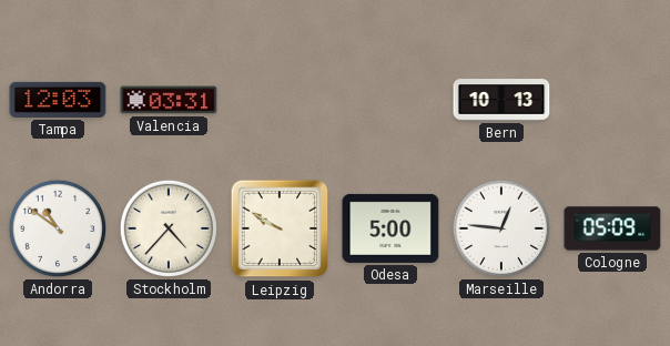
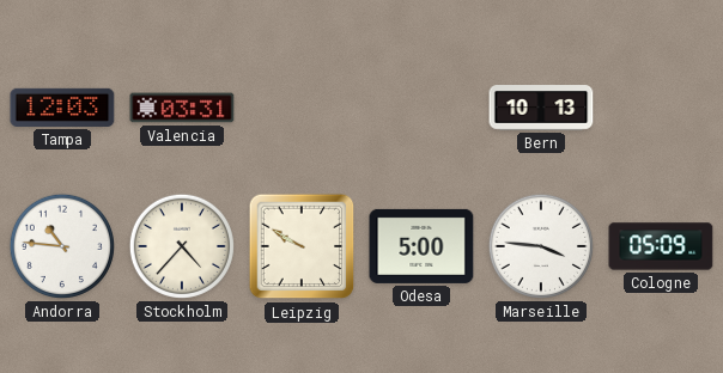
Andorra: 10:51 -> 10:46 (62, 246)
Marseille: 12:46 -> 3:46 (541, 246)
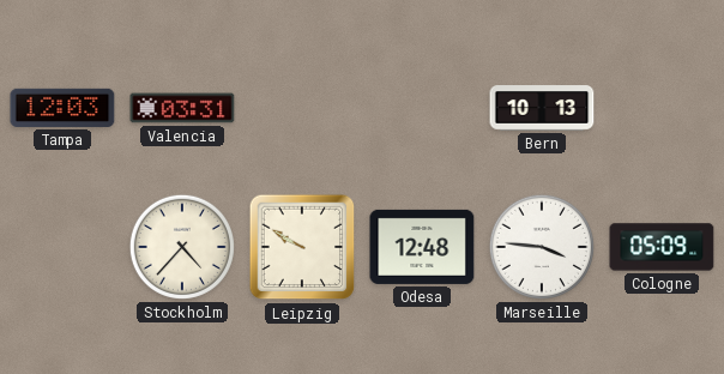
Andorra: 10:46 -> none (62, 246)
Odesa: 5:00 -> 12:48 (422, 247)
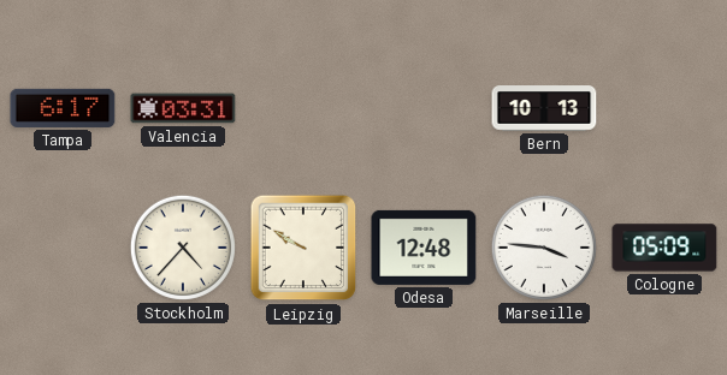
Tampa: 12:03 -> 6:17 (63, 108)
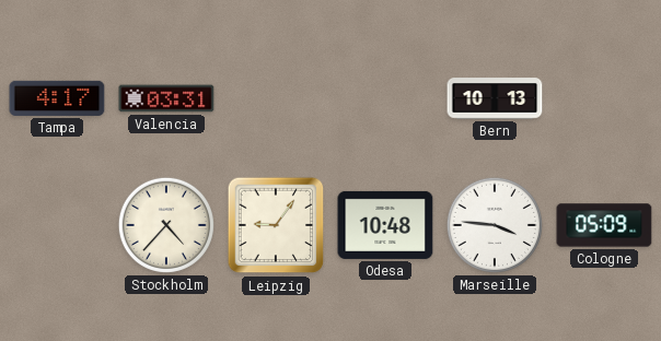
Tampa: 6:17 -> 4:17 (57, 98)
Leipzig: 9:50 -> 9:06 (276, 225)
Odesa: 12:48 -> 10:48 (385, 225)
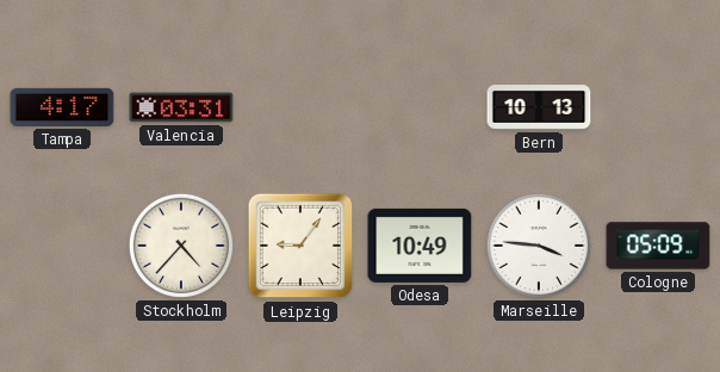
Odesa: 10:48 -> 10:49 (420, 246)
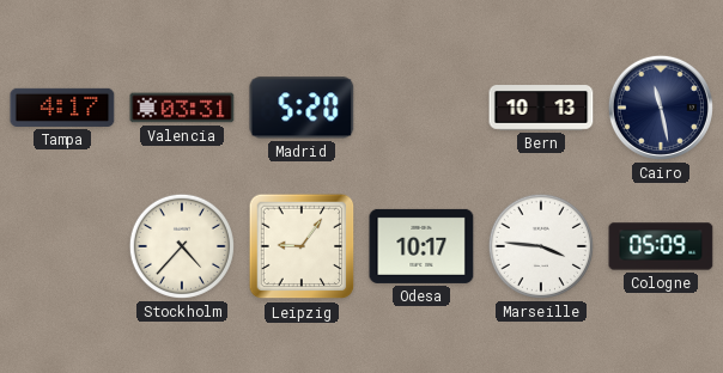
Madrid: none -> 5:20 (302, 108)
Cairo: none -> 11:28 (661, 108)
Odesa: 10:49 -> 10:17 (421, 246)
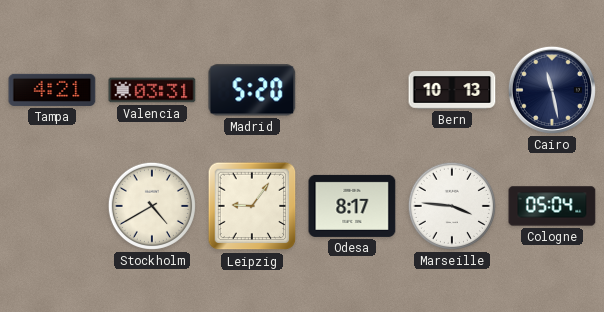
Tampa: 4:17 -> 4:21 (52, 90)
Stockholm: 4:37 -> 4:40 (152, 206)
Odesa: 10:17 -> 8:17 (352, 206)
Cologne: 05:09 -> 05:04 (552, 206)
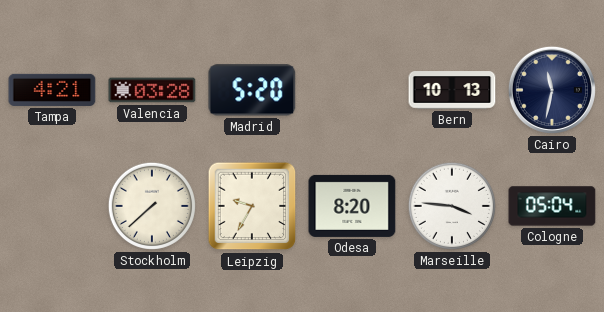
Valencia: 03:31 -> 03:28 (152, 90)
Cairo: 11:28 -> 11:32 (552, 90)
Stockholm: 4:40 -> 7:38 (152, 206)
Leipzig: 9:06 -> 9:35 (252, 206)
Odesa: 8:17 -> 8:20 (352, 206)
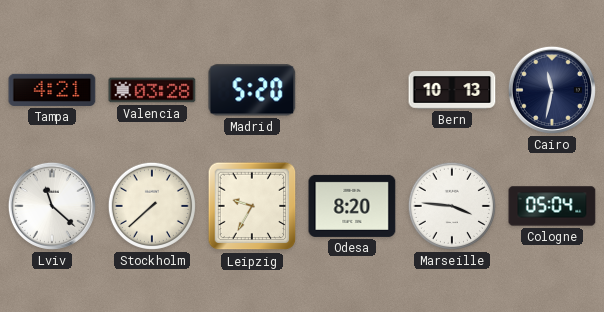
Lviv: none -> 11:22 (52, 206)
